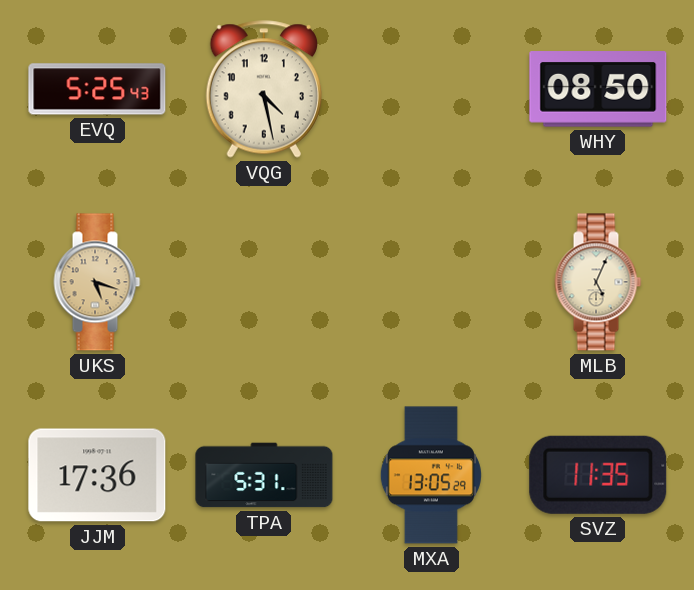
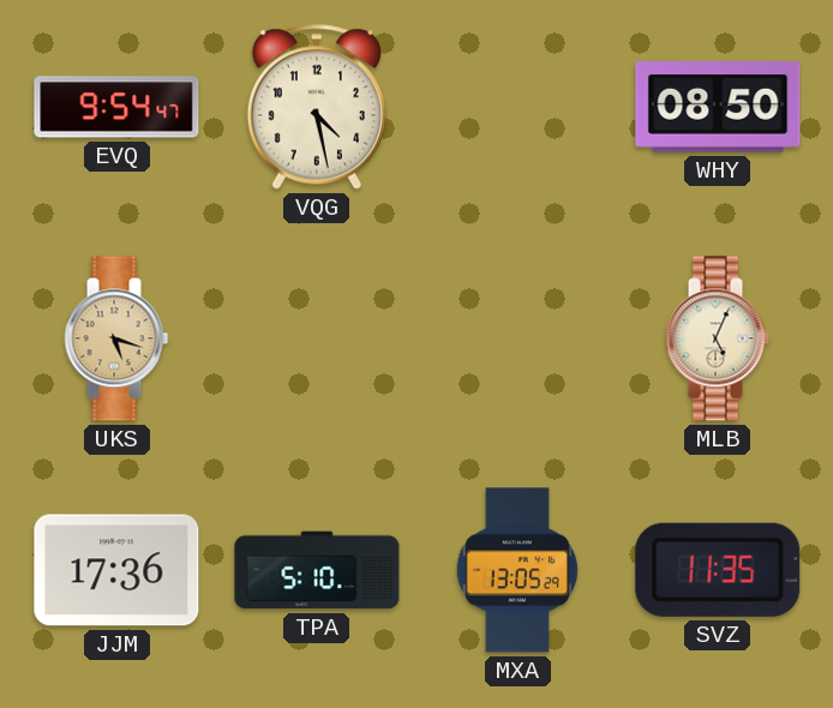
EVQ: 5:25 -> 9:54 (116, 107)
TPA: 5:31 -> 5:10 (317, 570)
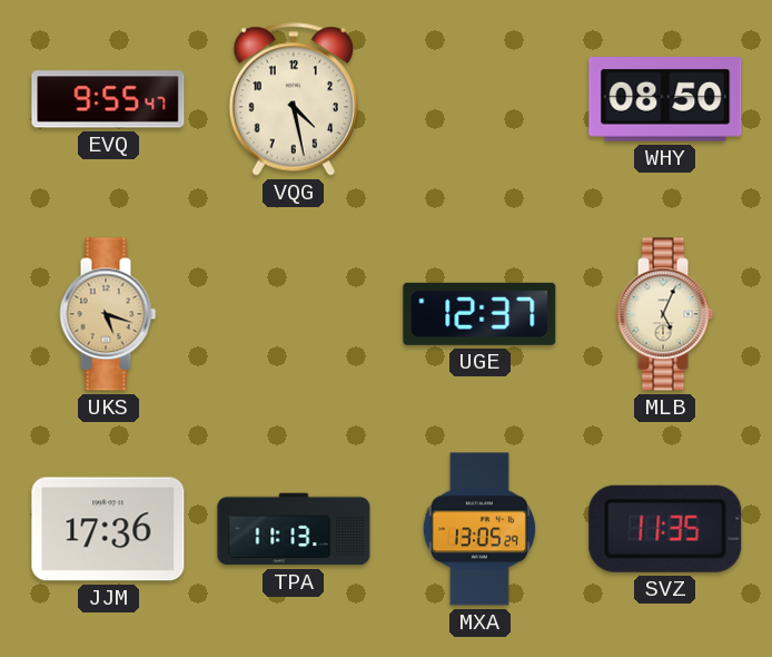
EVQ: 9:54 -> 9:55 (108, 99)
UGE: none -> 12:37 (479, 314)
TPA: 5:10 -> 11:13 (294, 529)
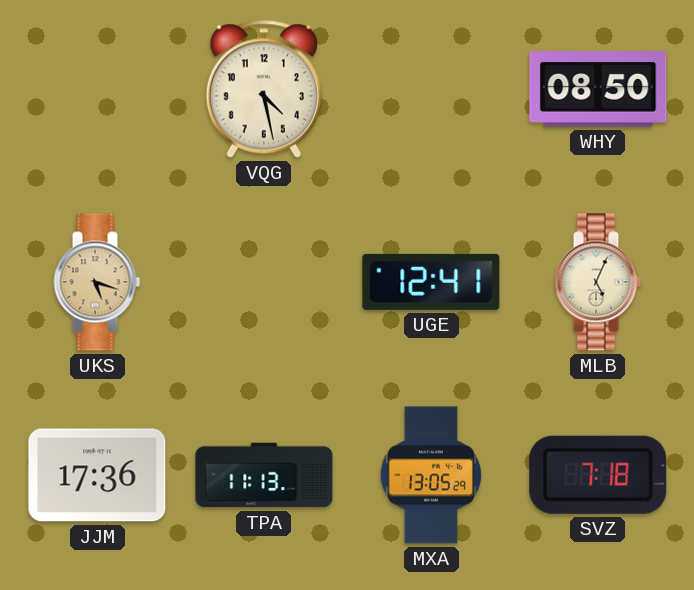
EVQ: 9:55 -> none (108, 99)
UGE: 12:37 -> 12:41 (431, 282)
SVZ: 11:35 -> 7:18 (598, 475)
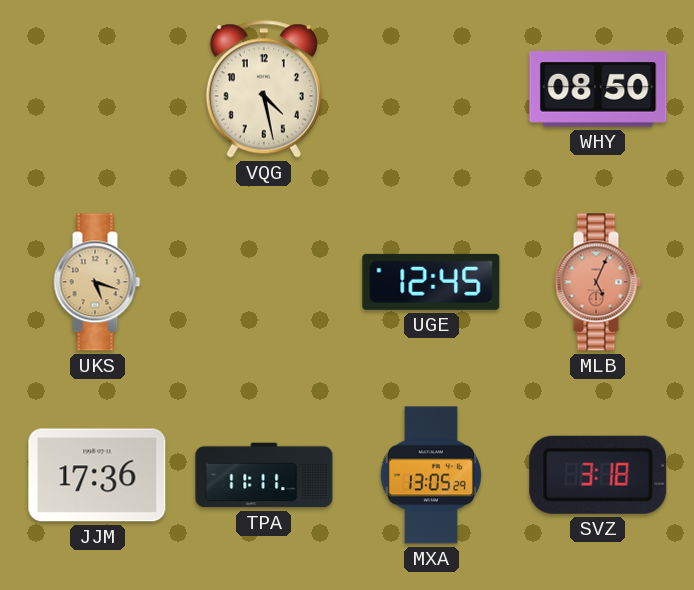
UGE: 12:41 -> 12:45 (431, 282)
MLB dial: cream -> salmon (598, 282)
TPA: 11:13 -> 11:11 (264, 475)
SVZ: 7:18 -> 3:18 (598, 475)
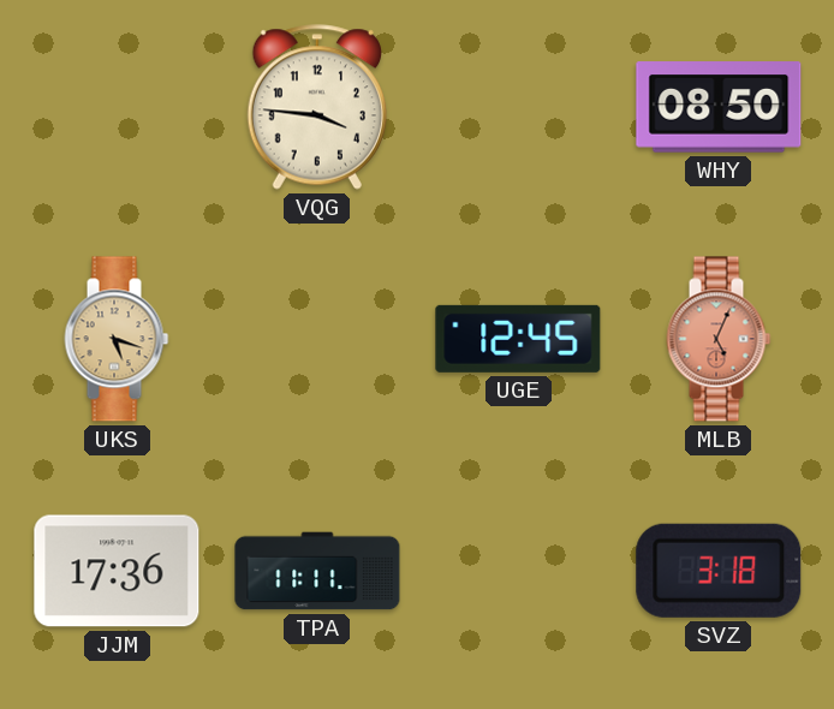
VQG: 4:28 -> 3:46 (317, 107)
MXA: 13:05 -> none (431, 475)
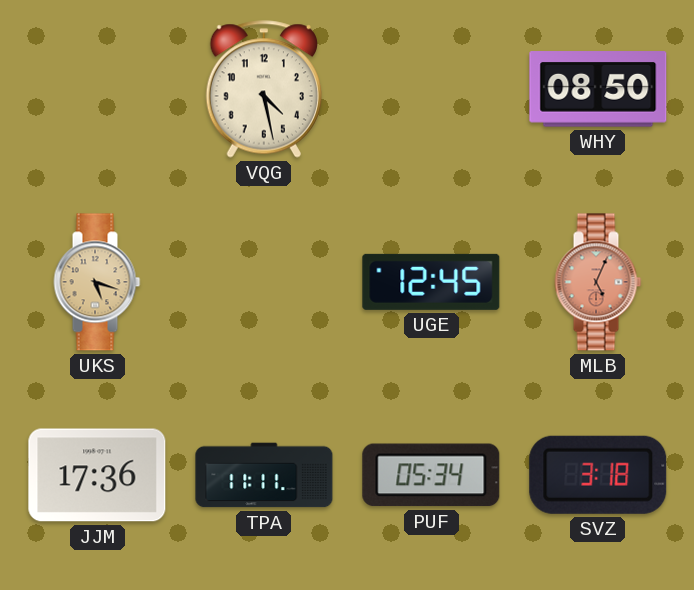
VQG: 3:46 -> 4:28 (264, 89)
PUF: none -> 05:34 (431, 475)
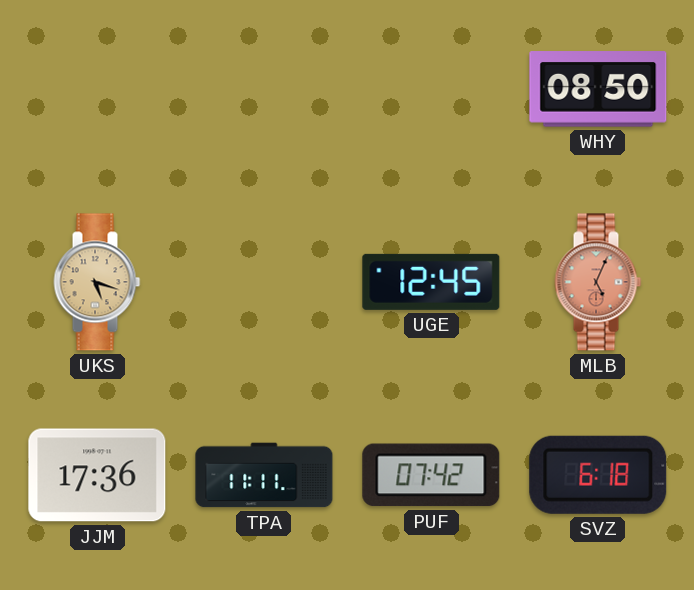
VQG: 4:28 -> none (264, 89)
PUF: 05:34 -> 07:42 (431, 475)
SVZ: 3:18 -> 6:18 (598, 475)
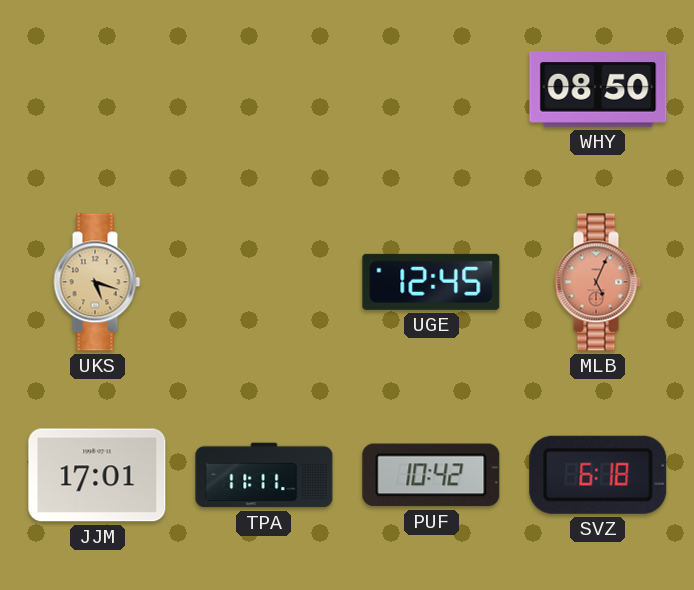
JJM: 17:36 -> 17:01 (97, 475)
PUF: 07:42 -> 10:42 (431, 475)
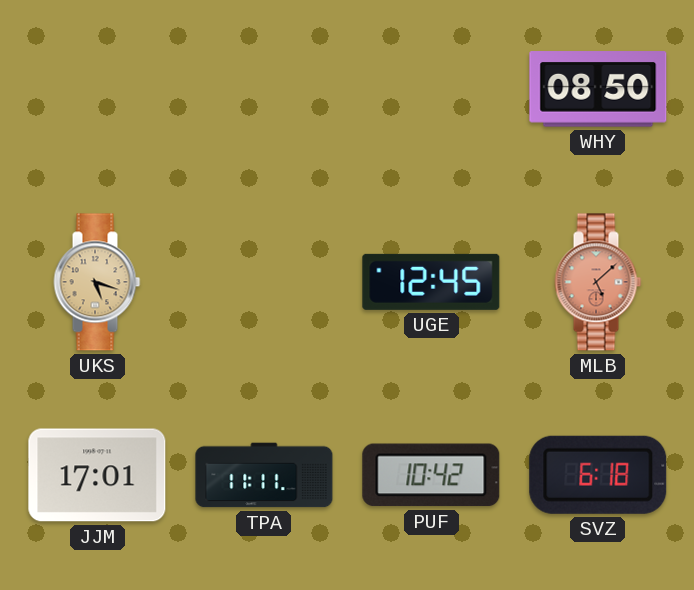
MLB: 5:04 -> 5:08 (598, 282)
